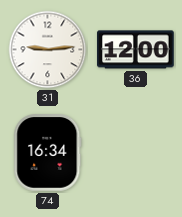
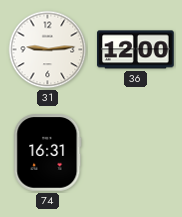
74: 16:34 -> 16:31 (48, 153)
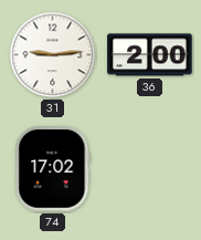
36: 12:00 -> 2:00 (150, 55)
74: 16:31 -> 17:02 (53, 169)
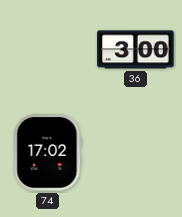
31: 9:14 -> none (53, 55)
36: 2:00 -> 3:00 (136, 50)
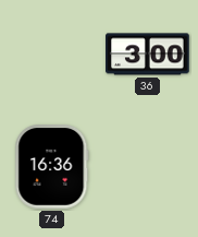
74: 17:02 -> 16:36 (52, 167)
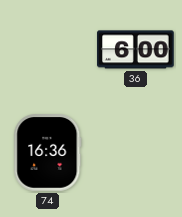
36: 3:00 -> 6:00 (136, 50)
